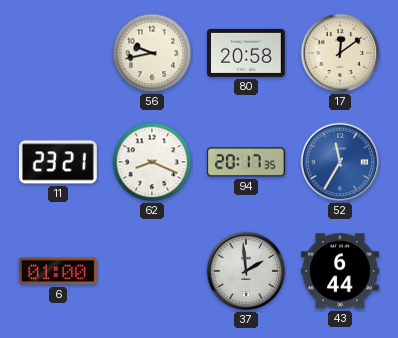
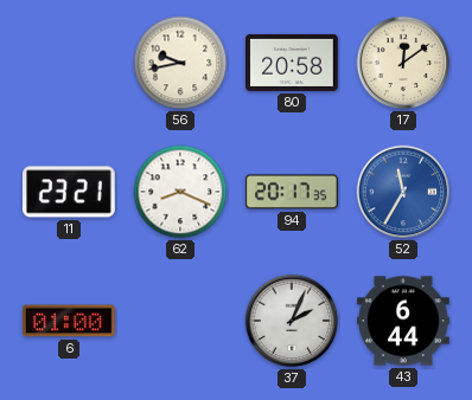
37: 1:59 -> 2:04 (292, 321)
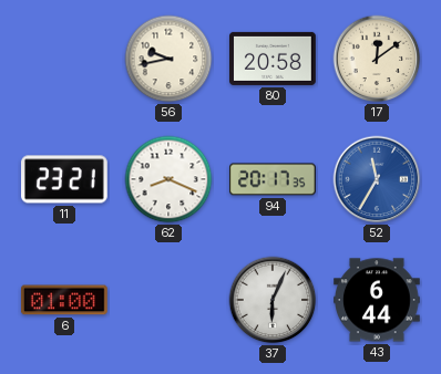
37: 2:04 -> 6:04 (273, 300)
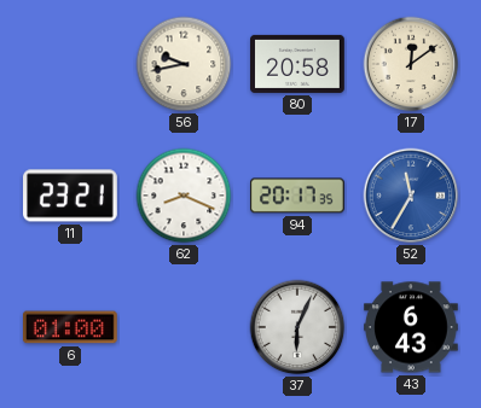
43: 6:44 -> 6:43 (411, 327)
